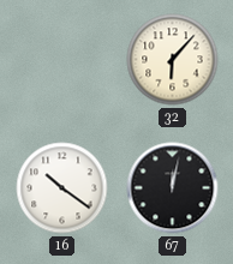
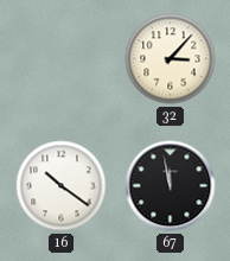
32: 6:07 -> 3:07 (171, 59)
67: 12:02 -> 11:58 (171, 186)
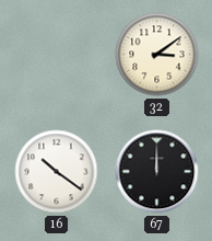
32: 3:07 -> 3:09 (157, 55)
67: 11:58 -> 12:00 (157, 172)
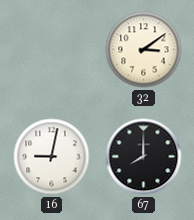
16: 10:21 -> 9:02 (52, 157)
67: 12:00 -> 8:00 (144, 157)
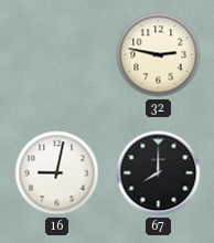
32: 3:09 -> 2:47 (159, 55)
